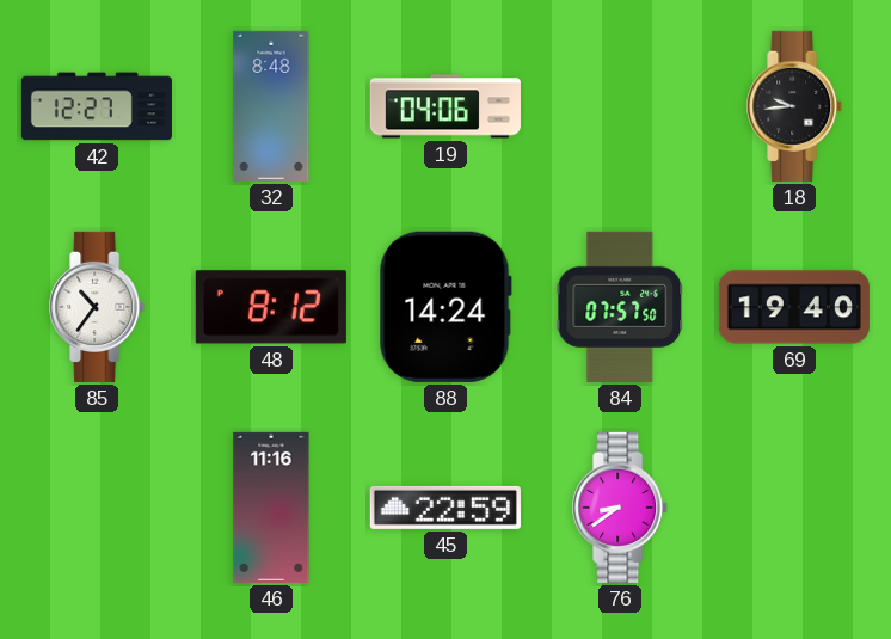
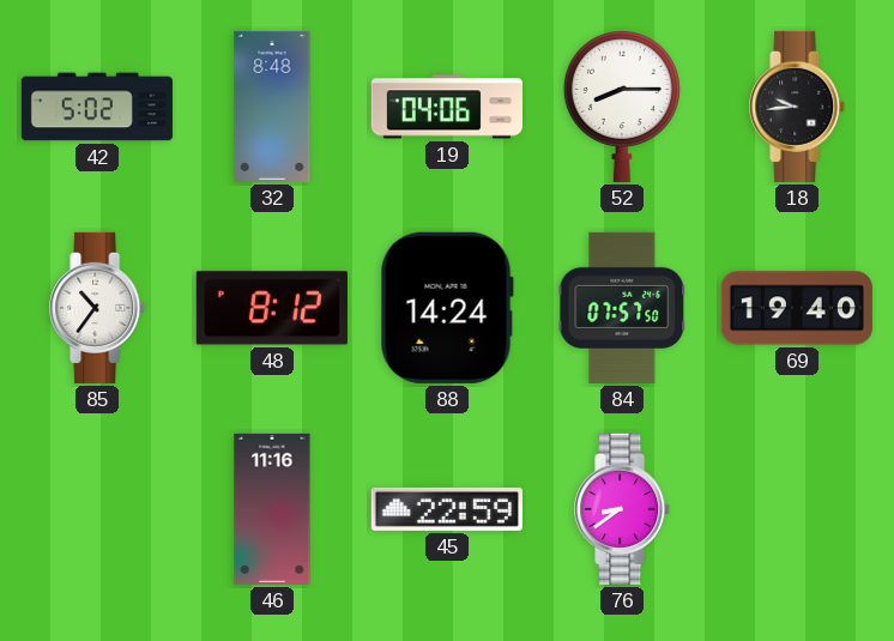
42: 12:27 -> 5:02 (97, 107)
52: none -> 8:15 (622, 105)
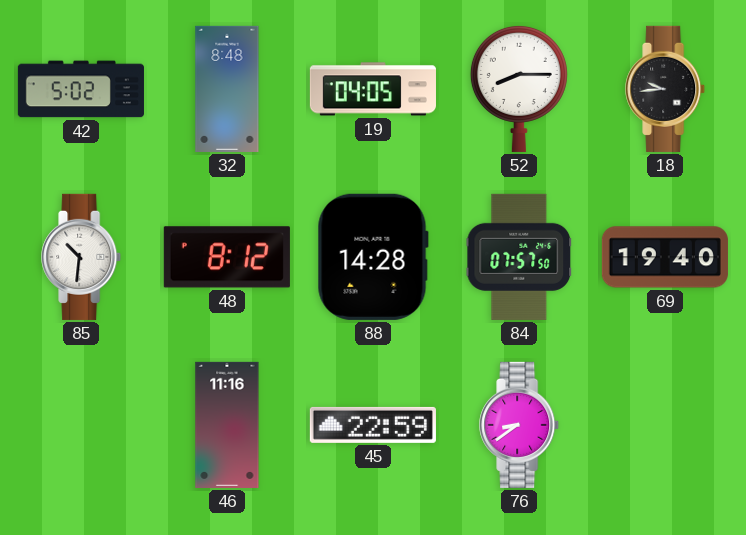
19: 04:06 -> 04:05 (373, 89)
85: 10:36 -> 10:31 (82, 257)
88: 14:24 -> 14:28 (373, 257)
